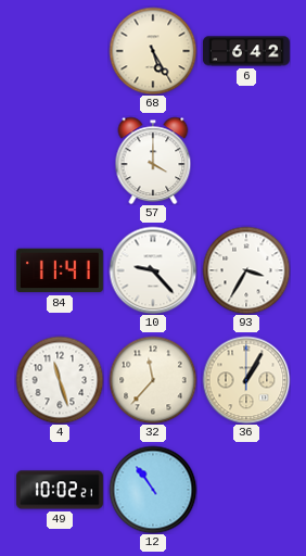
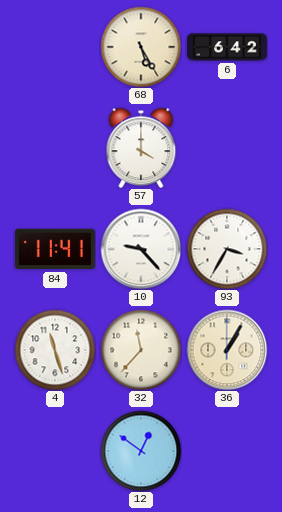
49: 10:02 -> none (60, 490)
12: 10:54 -> 12:51 (141, 451)
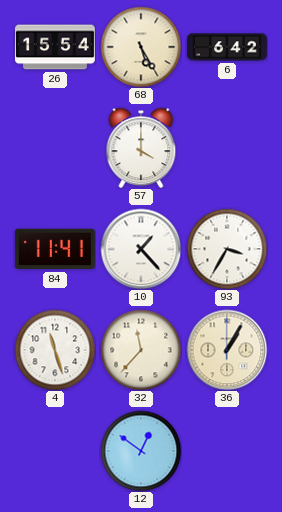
26: none -> 15:54 (55, 47)
10: 9:23 -> 1:23 (141, 249)
